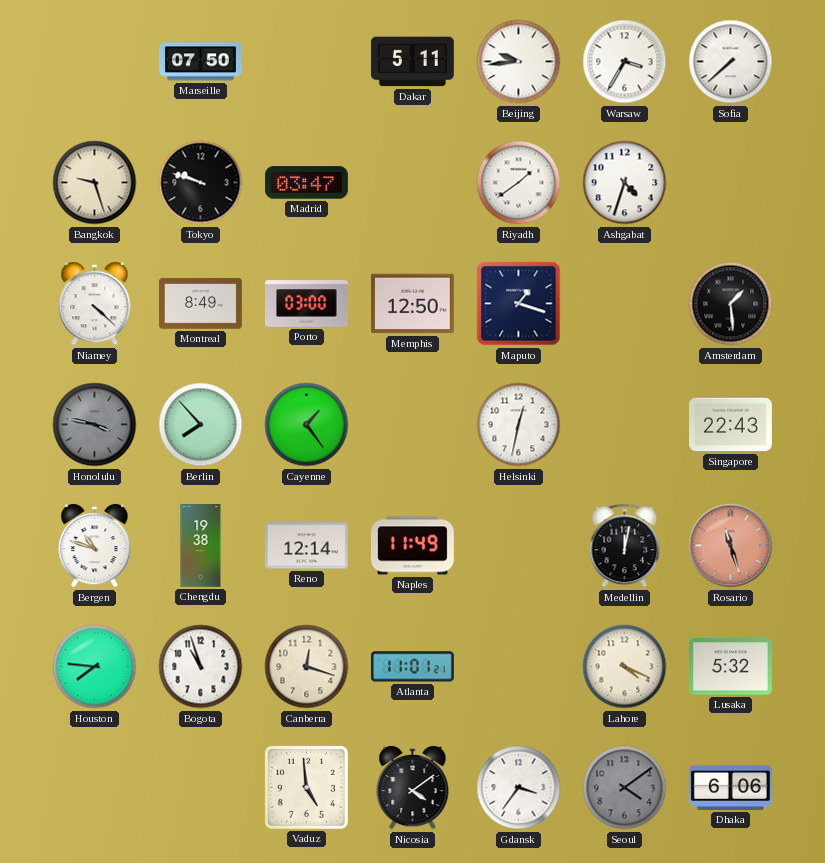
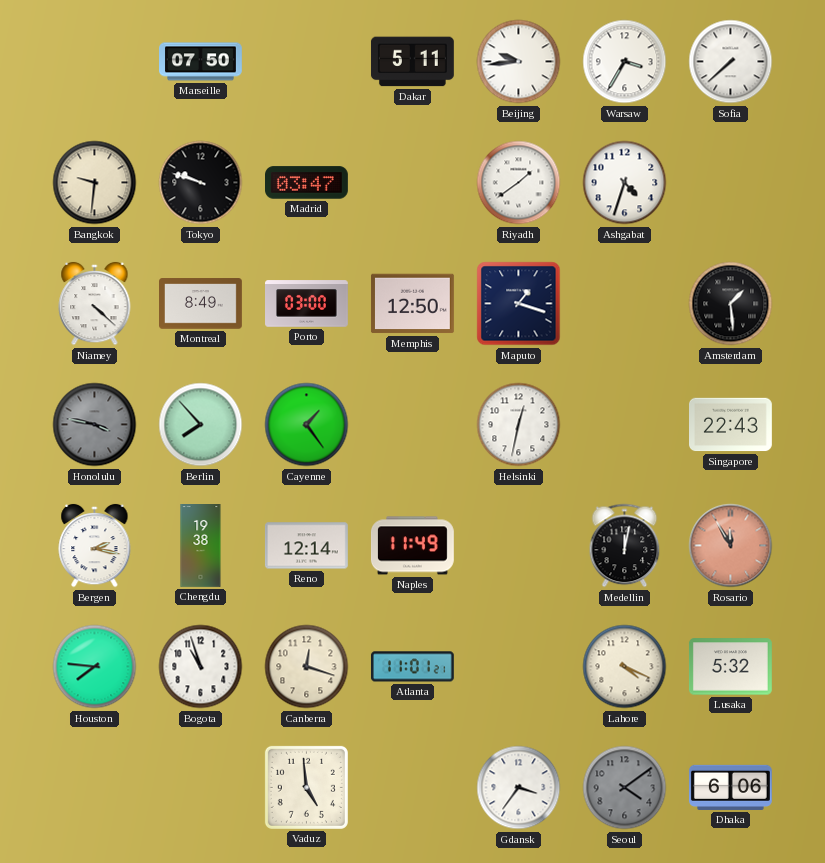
Bangkok: 9:27 -> 9:31 (95, 183)
Bergen: 10:48 -> 2:17 (95, 546)
Rosario: 11:27 -> 11:55 (731, 546)
Nicosia: 4:09 -> none (413, 788)
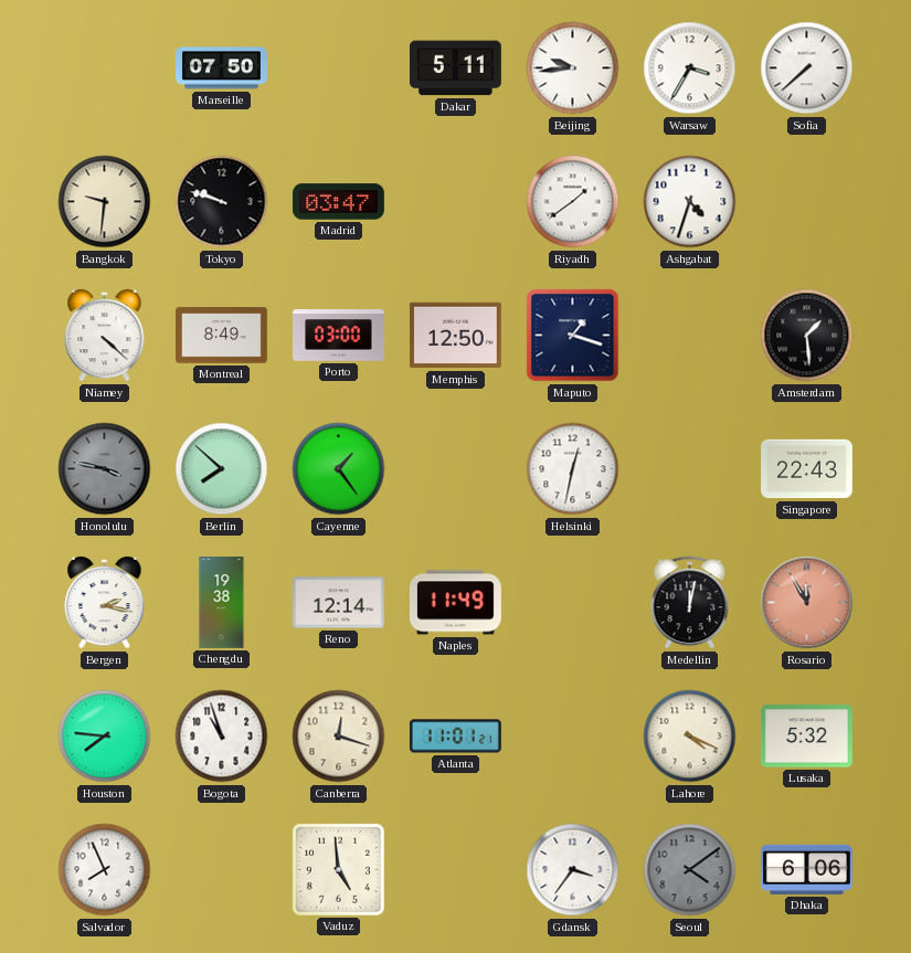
Berlin: 7:53 -> 7:52 (222, 469)
Salvador: none -> 7:56 (105, 870)
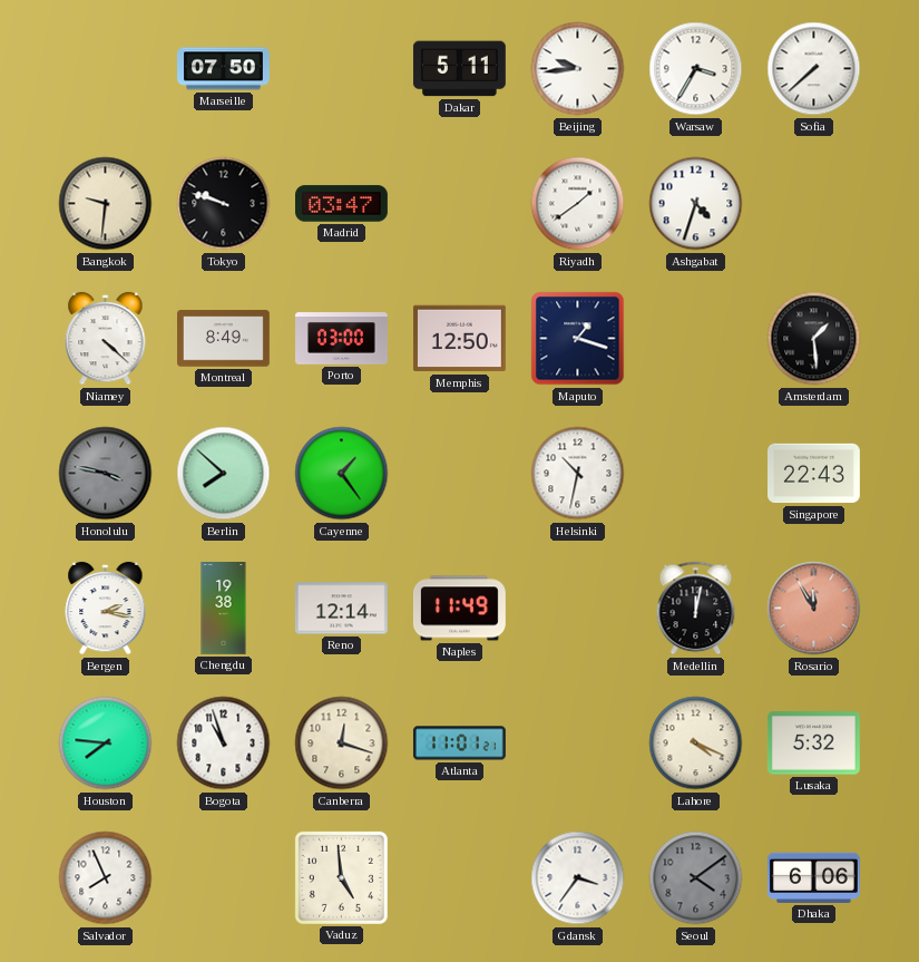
Helsinki: 12:32 -> 10:32 (578, 474)
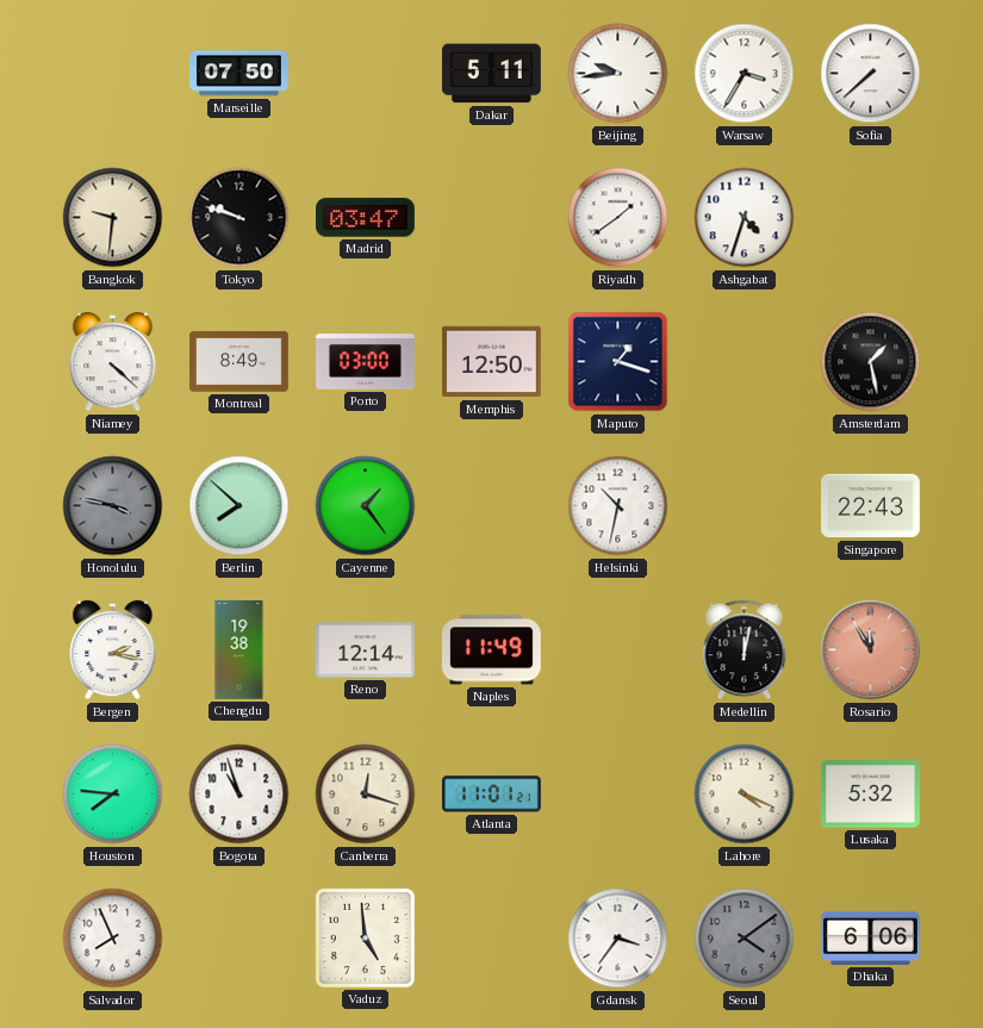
Amsterdam: 1:29 -> 1:28 (871, 362)
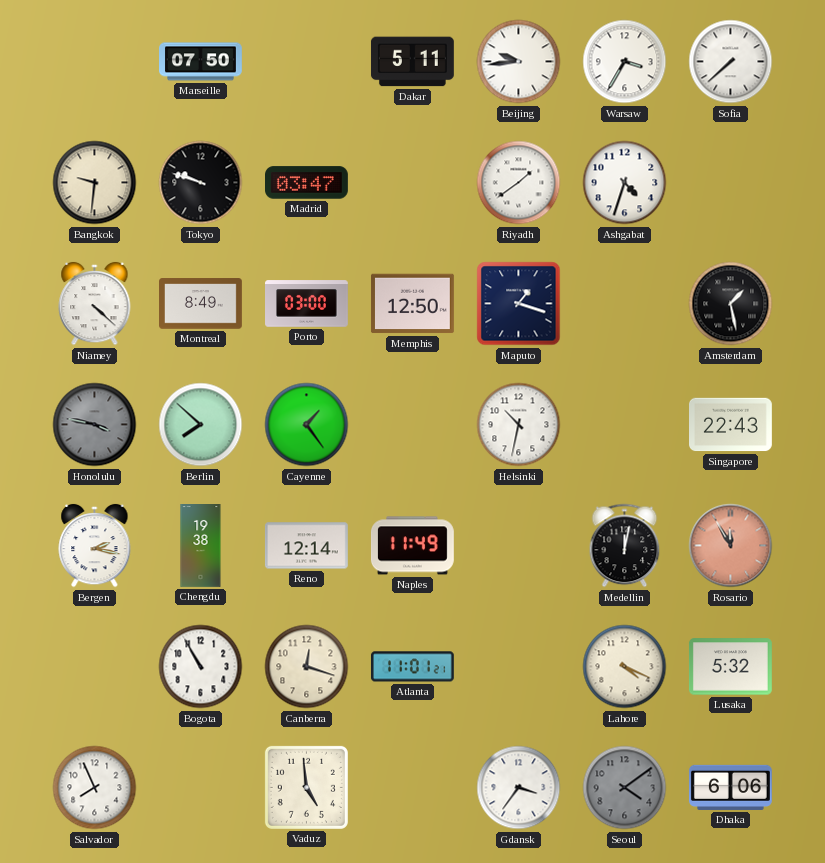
Houston: 7:46 -> none (113, 795)
Bogota: 10:57 -> 10:55 (201, 667)
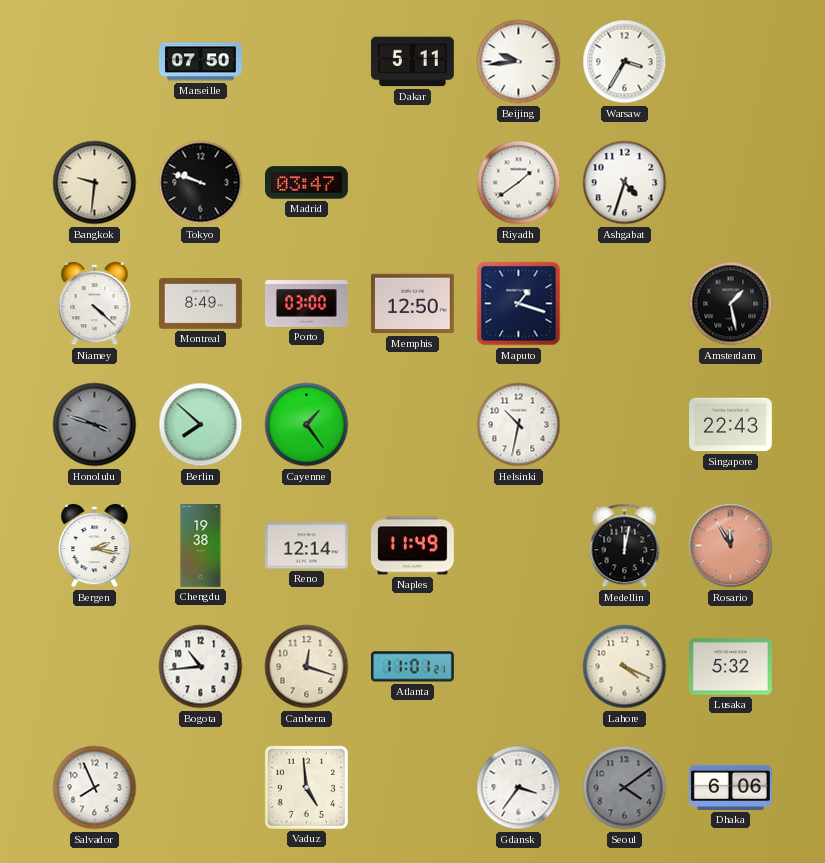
Sofia: 7:38 -> none (731, 62)
Honolulu: 3:47 -> 3:48 (95, 425)
Bogota: 10:55 -> 10:44 (201, 667)
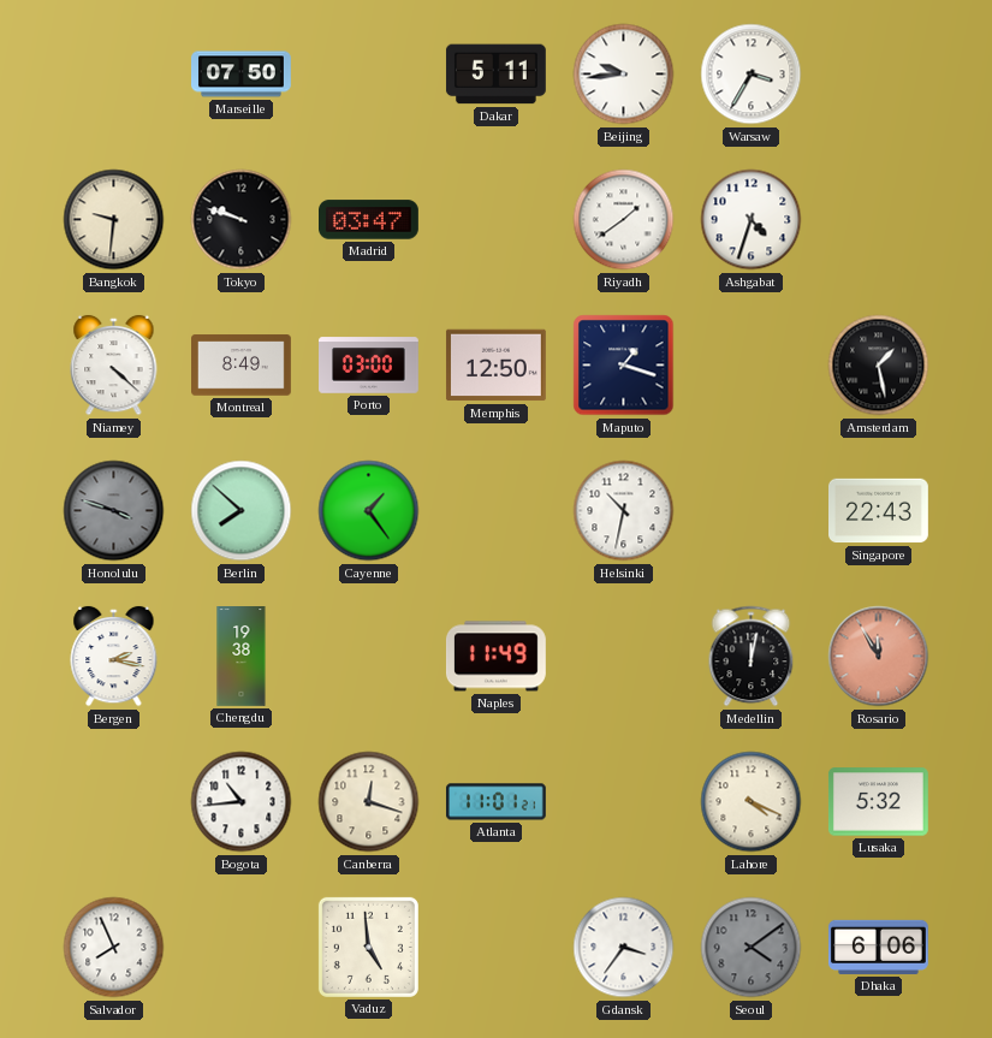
Reno: 12:14 -> none (306, 546)
